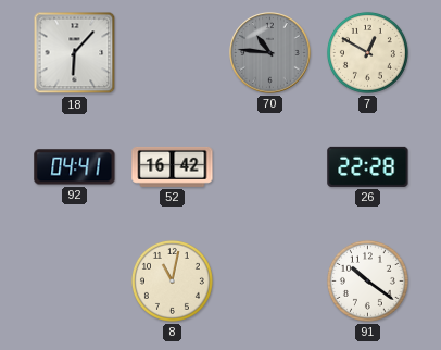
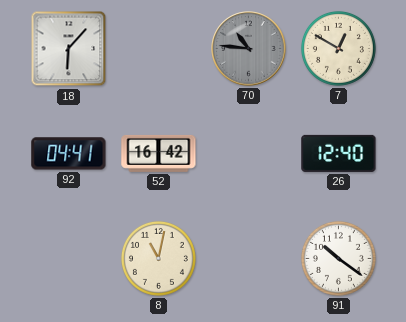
26: 22:28 -> 12:40 (339, 153)
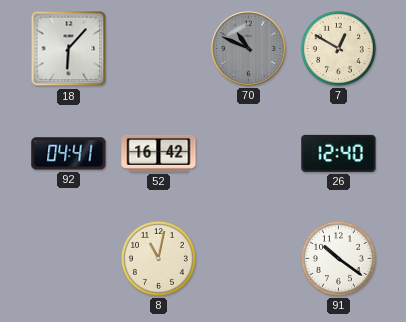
70: 10:46 -> 10:49 (249, 49)
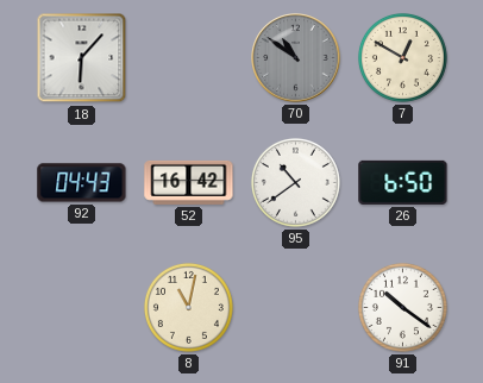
70: 10:49 -> 10:51 (296, 58)
92: 04:41 -> 04:43 (82, 183)
95: none -> 10:39 (295, 182)
26: 12:40 -> 6:50 (403, 182)
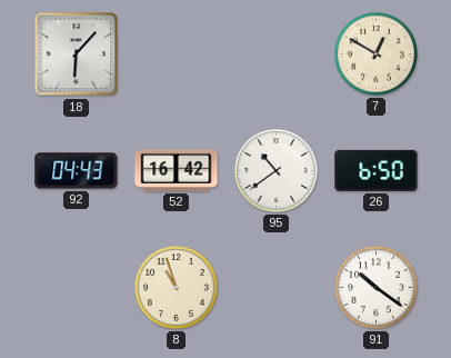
70: 10:51 -> none (296, 58)
8: 11:02 -> 10:57 (176, 287)
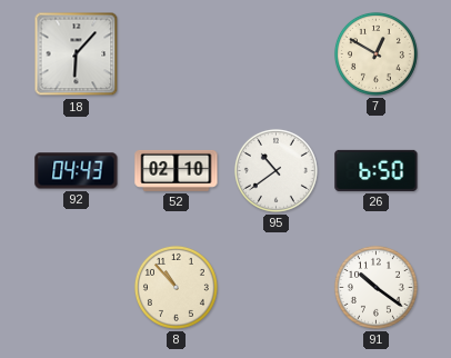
52: 16:42 -> 02:10 (177, 170)
8: 10:57 -> 10:53 (176, 287)
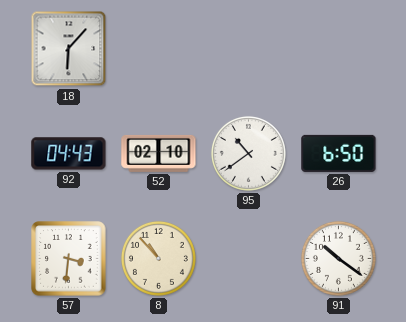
7: 12:50 -> none (375, 53)
57: none -> 3:31 (69, 259)
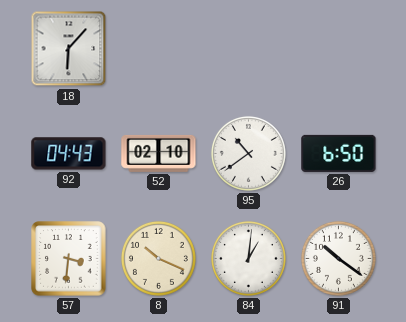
8: 10:53 -> 10:19 (158, 258)
84: none -> 1:01 (248, 258)
